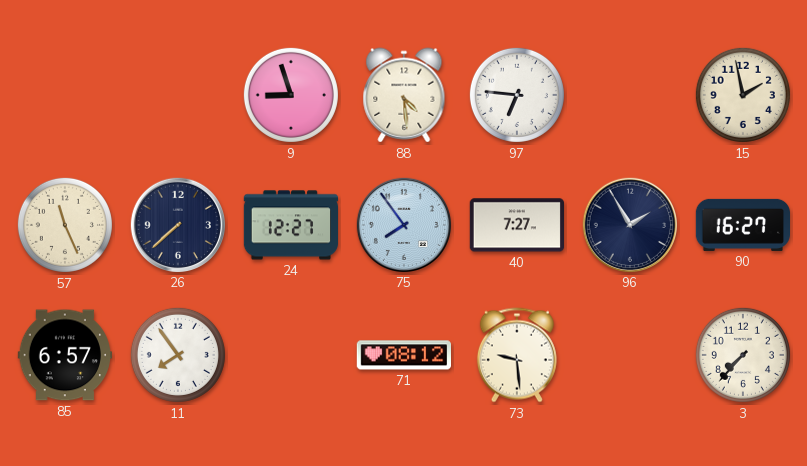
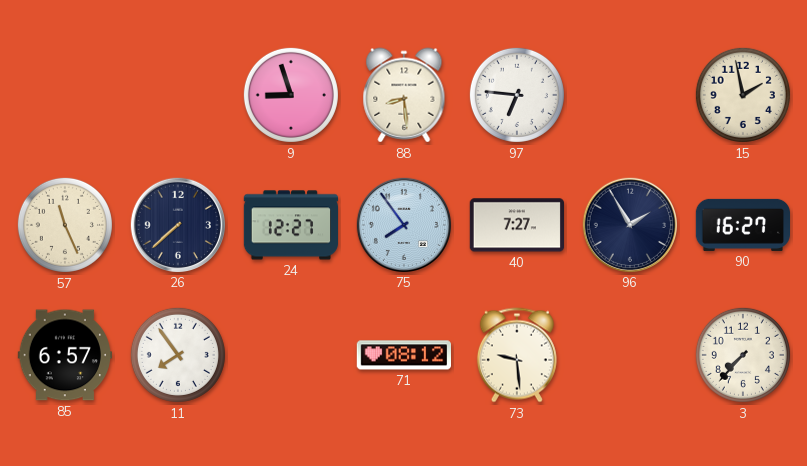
88: 4:29 -> 8:29 (404, 95)
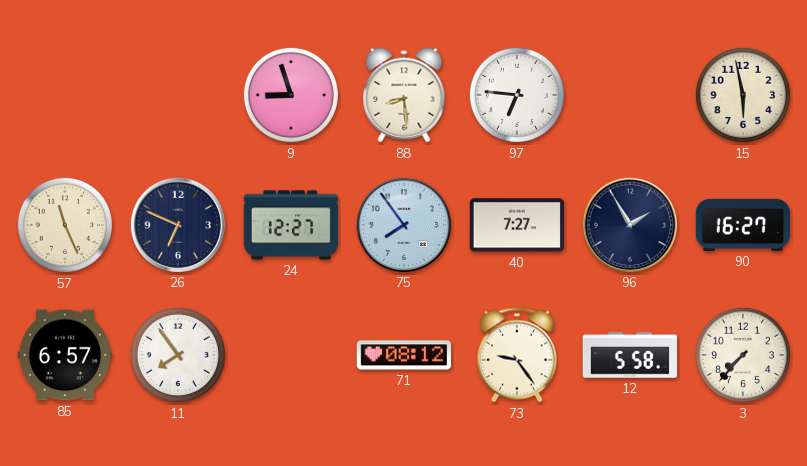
15: 1:58 -> 5:58 (743, 95)
26: 7:38 -> 6:49 (177, 224)
73: 9:29 -> 9:24 (517, 355)
12: none -> 5:58 (629, 355)
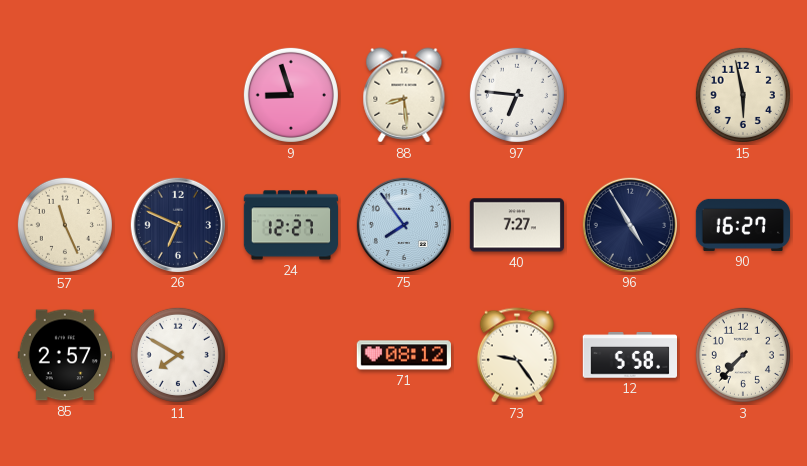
96: 1:55 -> 4:55 (629, 224)
85: 6:57 -> 2:57 (64, 355)
11: 7:54 -> 7:50 (178, 355)
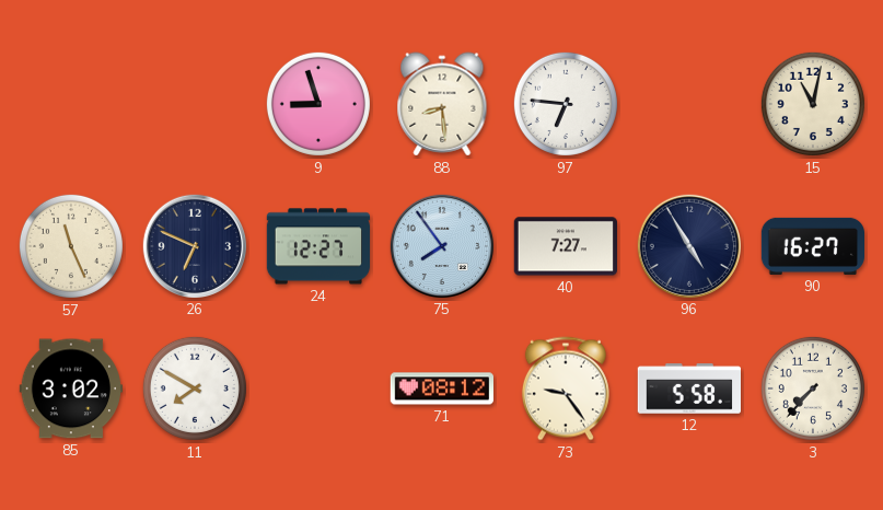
15: 5:58 -> 11:02 (813, 104)
85: 2:57 -> 3:02 (70, 389)
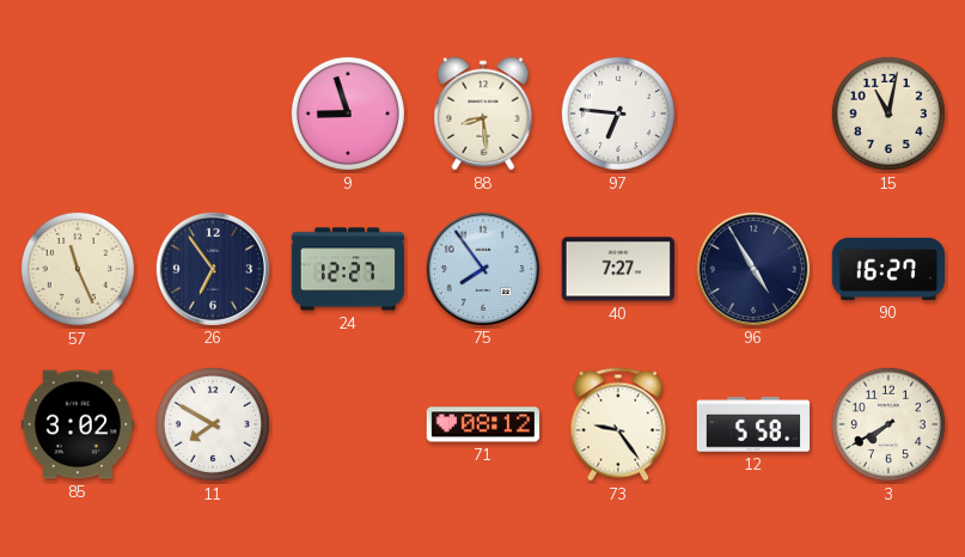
26: 6:49 -> 6:54 (212, 268)
3: 7:37 -> 7:40 (888, 424)
